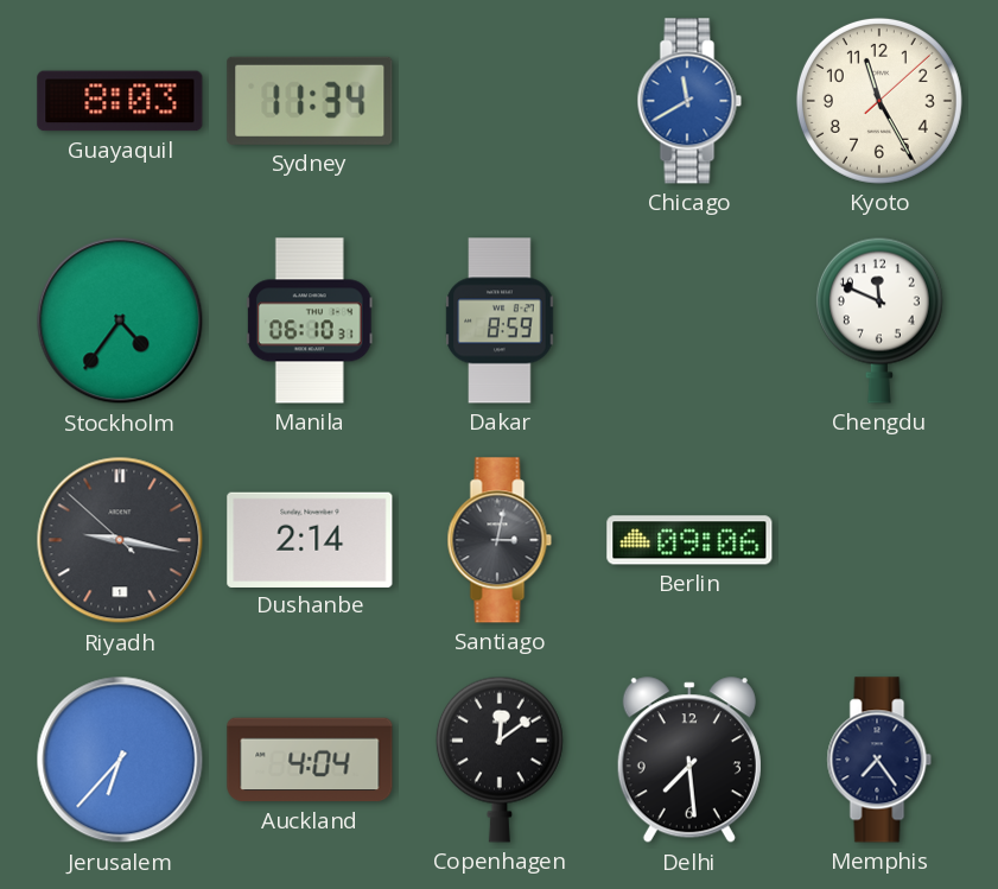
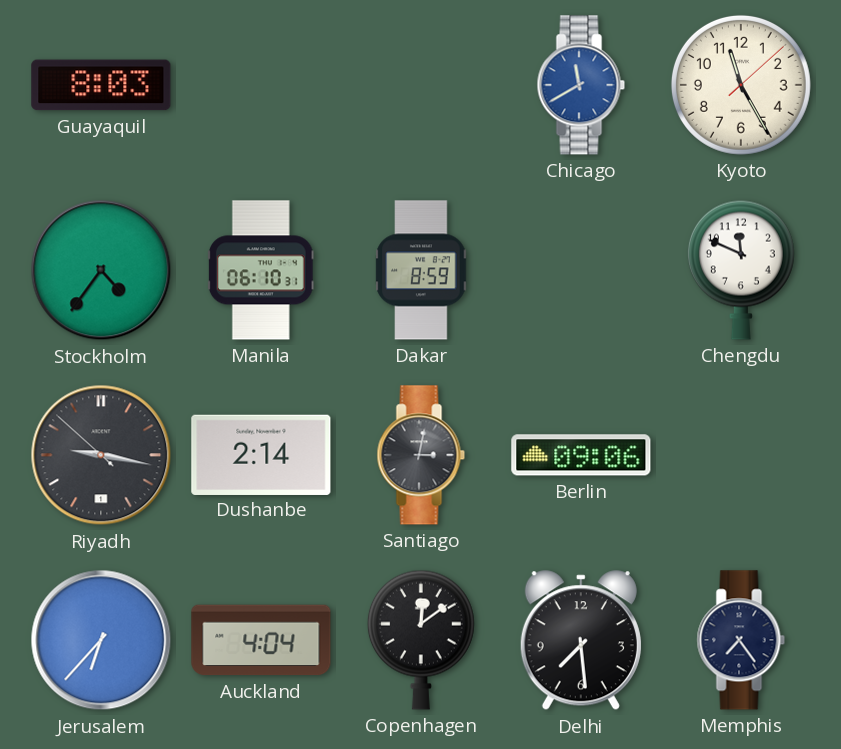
Sydney: 11:34 -> none (310, 101)
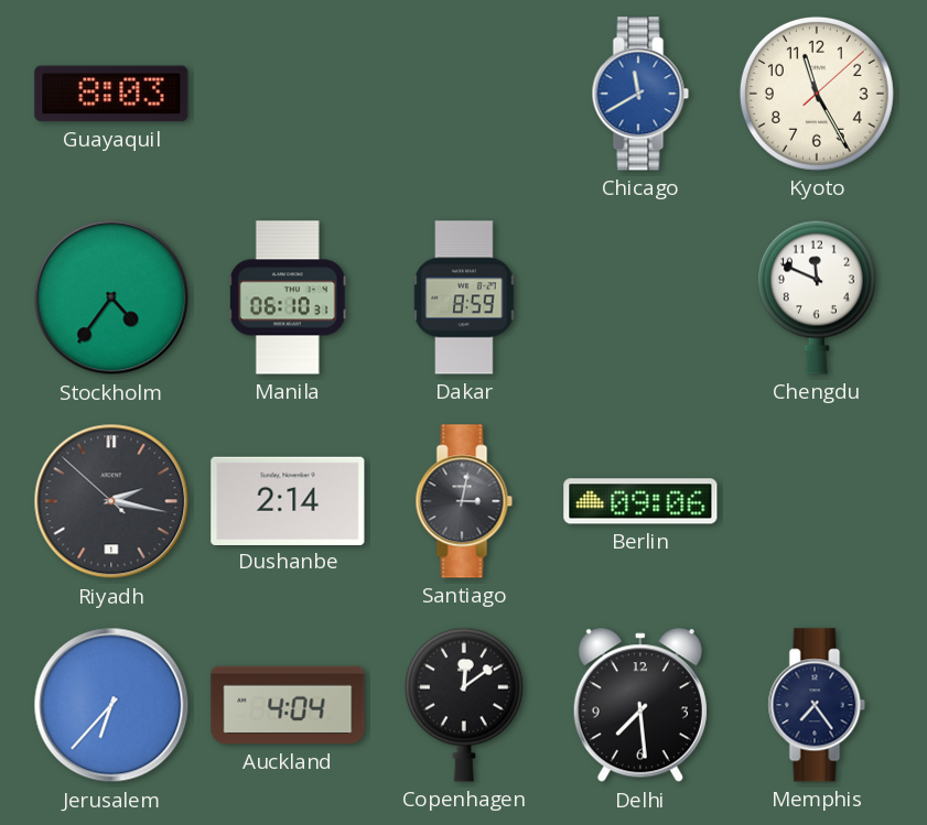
Riyadh: 9:16 -> 2:16 (111, 501)
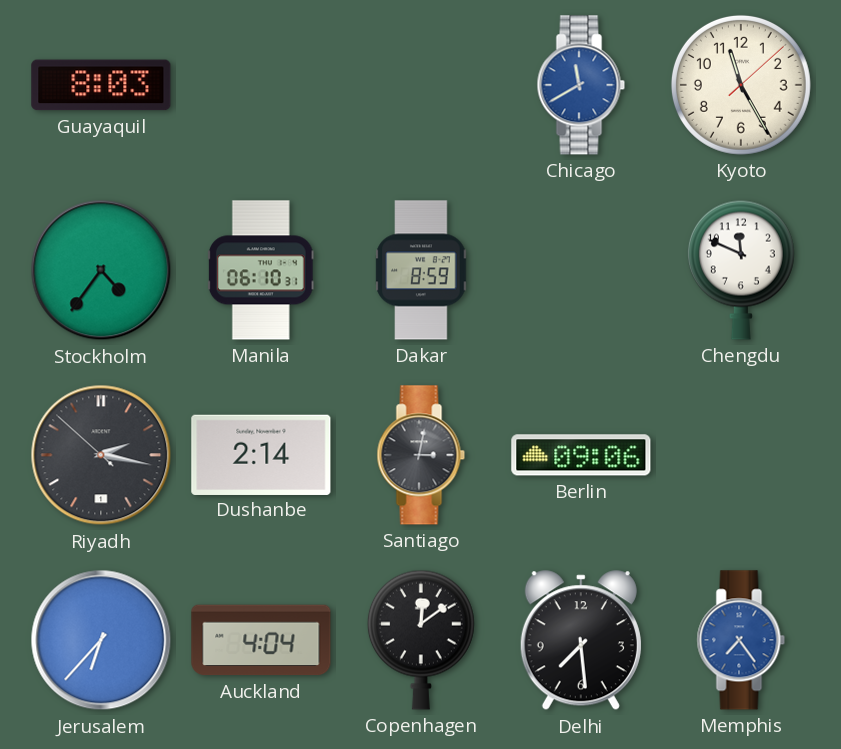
Memphis dial: navy -> blue (741, 640)
